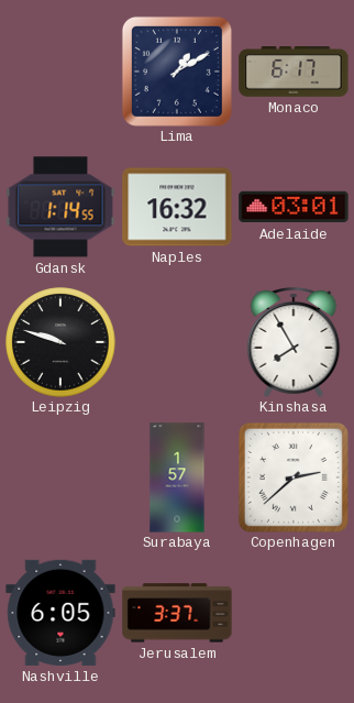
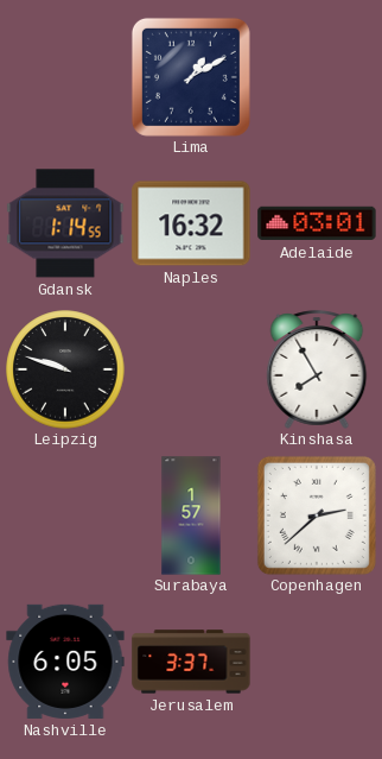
Monaco: 6:17 -> none (294, 73)
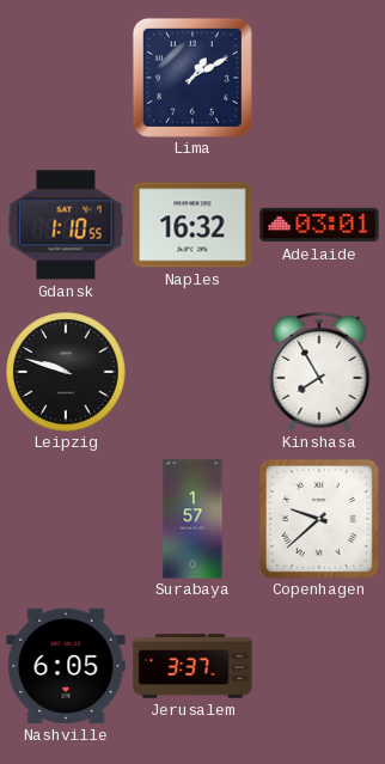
Gdansk: 1:14 -> 1:10 (66, 225)
Copenhagen: 2:38 -> 9:38 (319, 519)
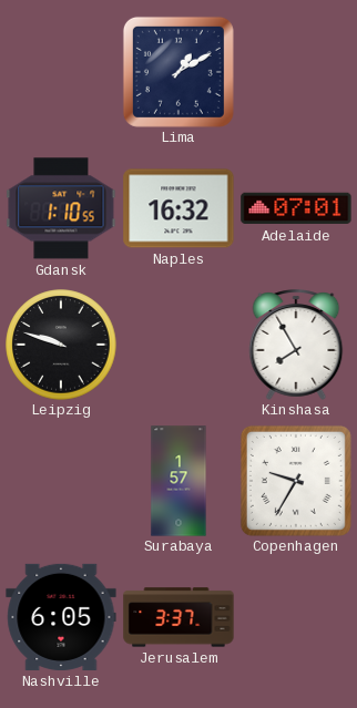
Adelaide: 03:01 -> 07:01 (296, 208)
Copenhagen: 9:38 -> 9:35 (296, 481)
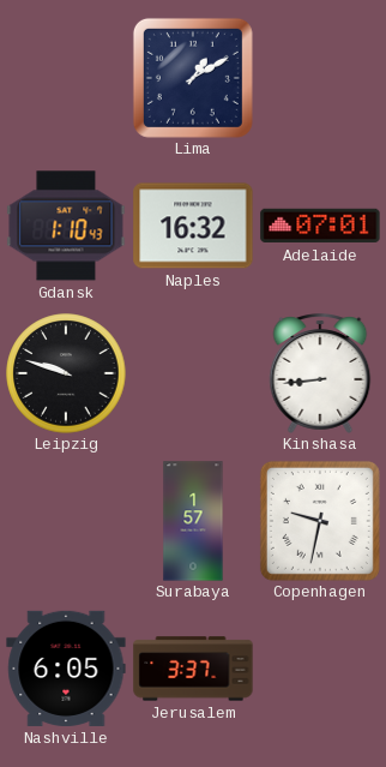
Gdansk: 1:10:55 -> 1:10:43 (66, 226)
Kinshasa: 7:55 -> 8:44 (320, 373)
Copenhagen: 9:35 -> 9:32 (320, 521)
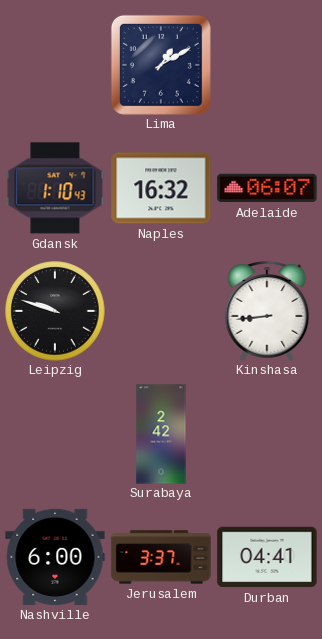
Adelaide: 07:01 -> 06:07 (267, 188)
Surabaya: 1:57 -> 2:42 (161, 434)
Copenhagen: 9:32 -> none (320, 521)
Nashville: 6:05 -> 6:00 (55, 557)
Durban: none -> 04:41 (267, 557)
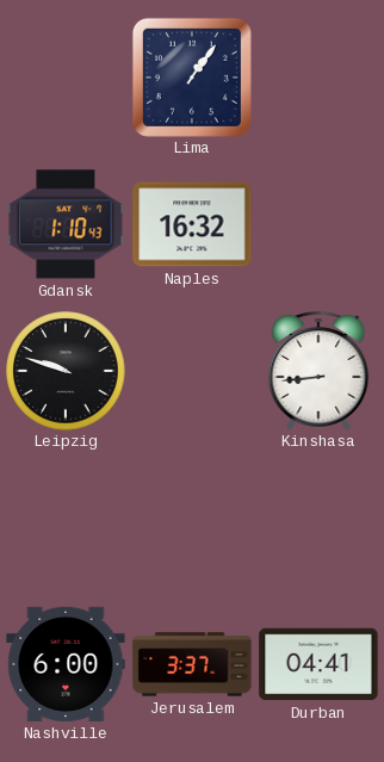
Lima: 1:10 -> 1:06 (192, 78)
Adelaide: 06:07 -> none (267, 188)
Surabaya: 2:42 -> none (161, 434)
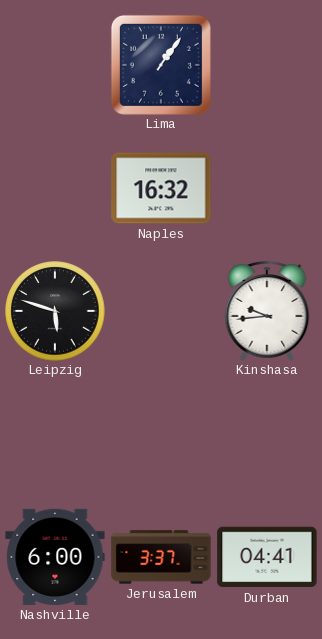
Gdansk: 1:10 -> none (66, 224)
Leipzig: 9:48 -> 5:48 (55, 311)
Kinshasa: 8:44 -> 9:44 (267, 311)
